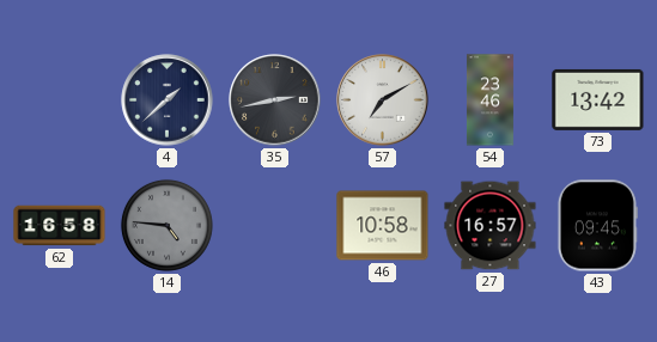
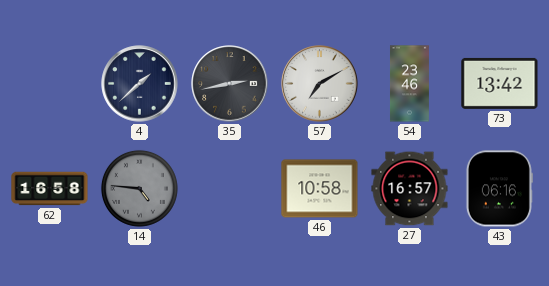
43: 09:45 -> 06:16 (499, 189)
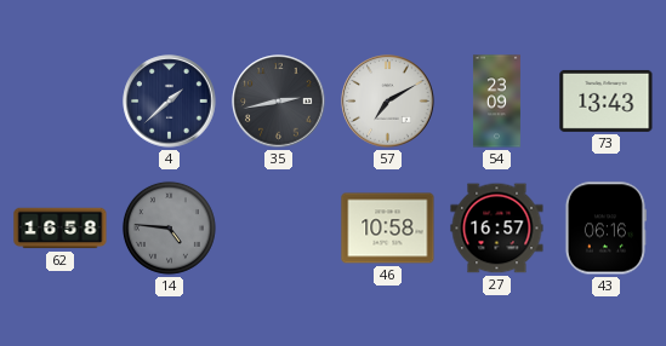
54: 23:46 -> 23:09 (496, 102)
73: 13:42 -> 13:43 (607, 100)
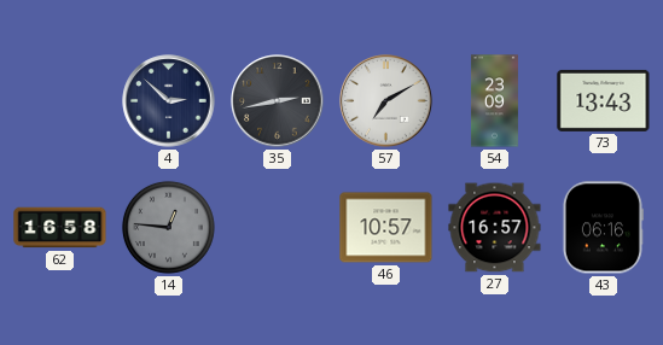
4: 1:38 -> 2:52 (169, 101)
14: 4:46 -> 12:46 (168, 227)
46: 10:58 -> 10:57 (386, 228)
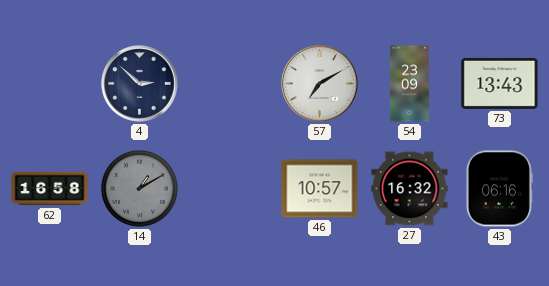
35: 2:43 -> none (278, 101)
14: 12:46 -> 1:10 (139, 188)
27: 16:57 -> 16:32 (410, 189)
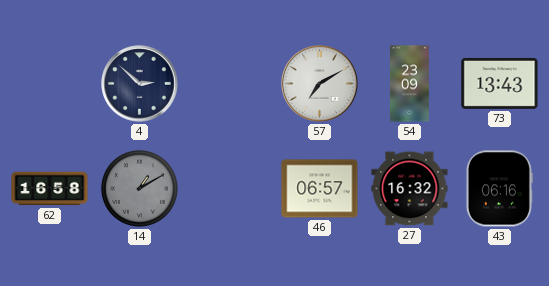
46: 10:57 -> 06:57 (320, 189)
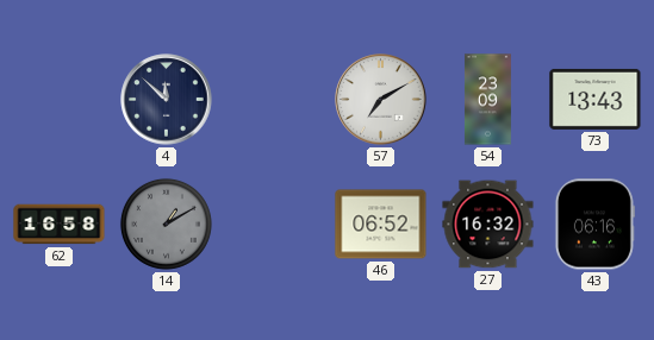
4: 2:52 -> 11:52 (167, 100)
46: 06:57 -> 06:52 (381, 225)
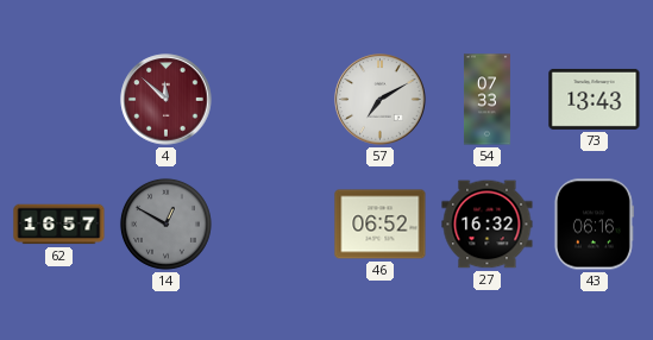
4 dial: navy -> burgundy (167, 100)
54: 23:09 -> 07:33 (486, 100)
62: 16:58 -> 16:57 (59, 225)
14: 1:10 -> 12:50 (165, 223)
